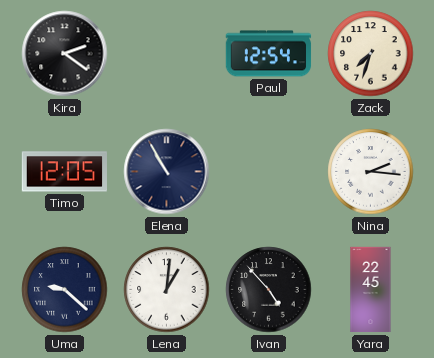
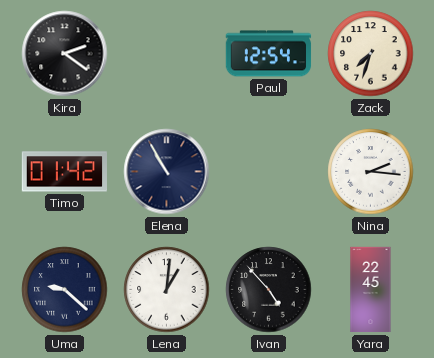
Timo: 12:05 -> 01:42 (64, 172)
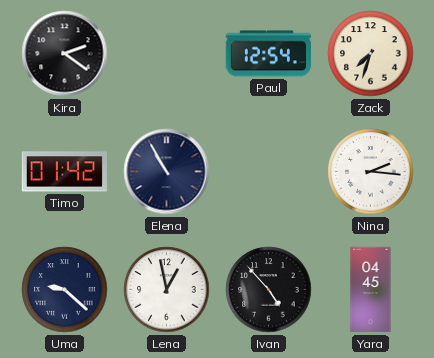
Lena: 1:01 -> 12:58 (167, 290)
Yara: 22:45 -> 04:45 (371, 290)
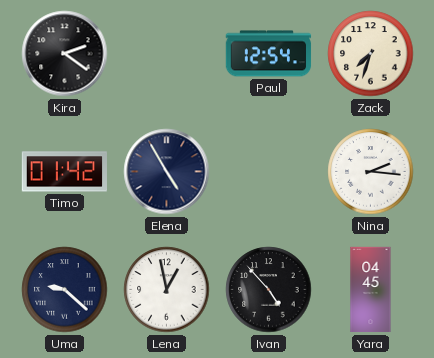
Elena: 10:55 -> 4:55 (167, 172)
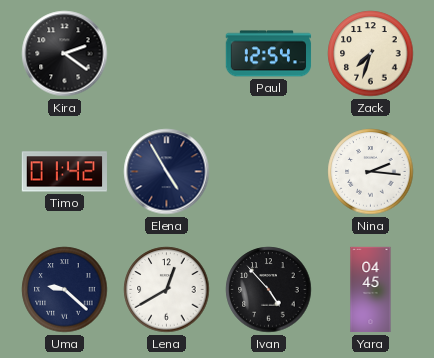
Lena: 12:58 -> 12:40 (167, 290)
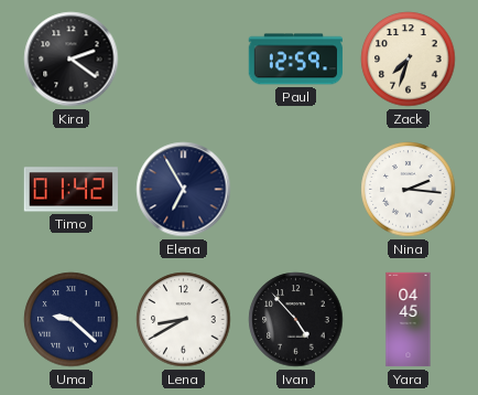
Paul: 12:54 -> 12:59 (296, 60)
Elena: 4:55 -> 6:55 (184, 190)
Lena: 12:40 -> 8:40 (184, 320)
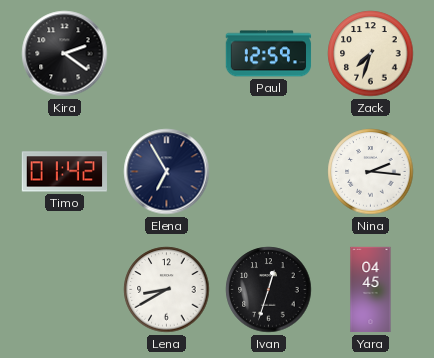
Uma: 9:22 -> none (72, 320)
Ivan: 4:53 -> 12:33 (269, 290)
